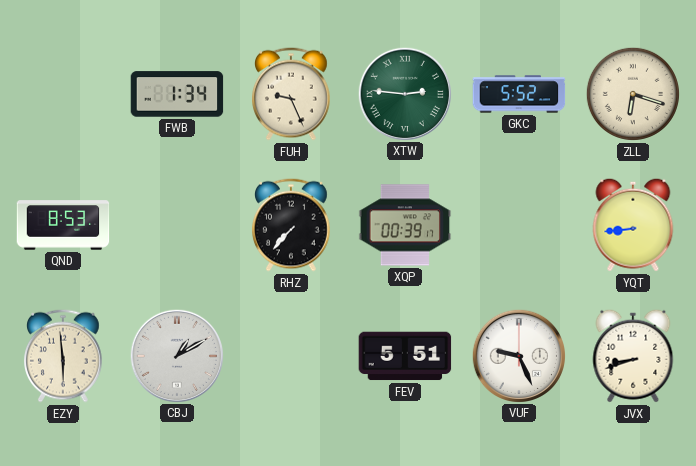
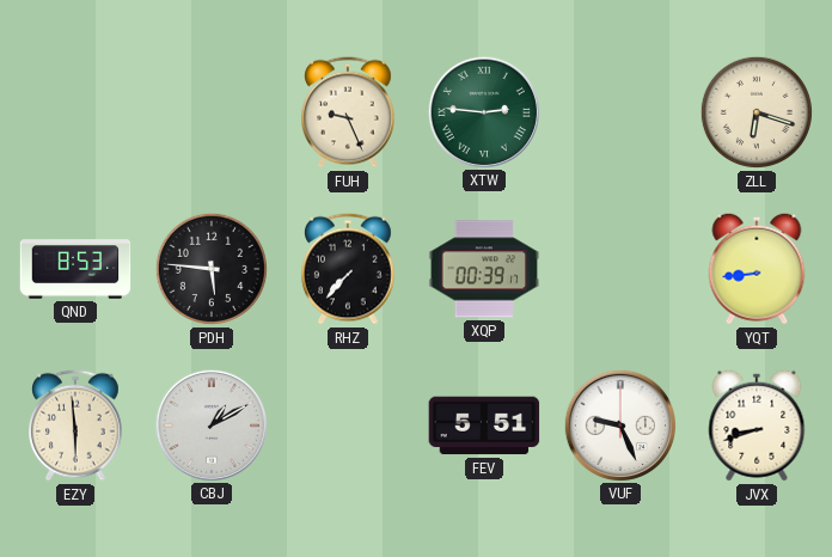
FWB: 1:34 -> none (177, 94)
GKC: 5:52 -> none (519, 94)
PDH: none -> 5:46 (212, 269)
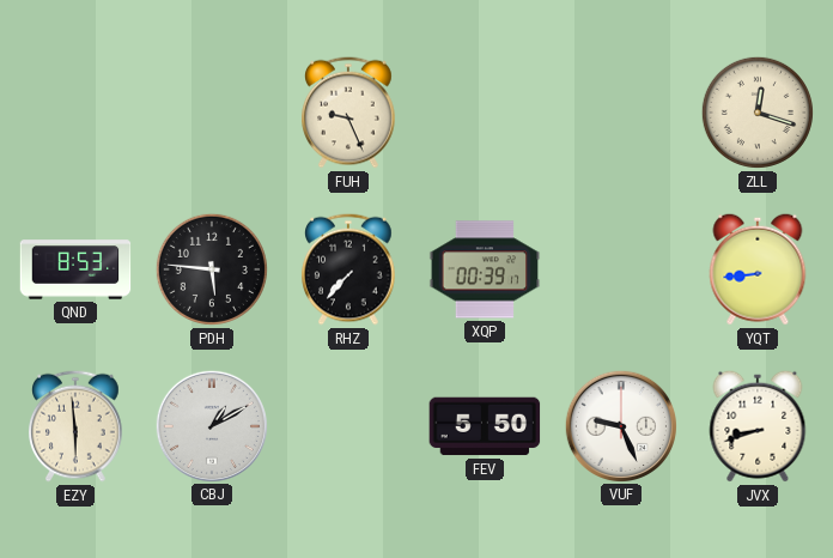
XTW: 2:46 -> none (483, 111)
ZLL: 6:18 -> 12:18 (758, 113)
FEV: 5:51 -> 5:50 (485, 426)
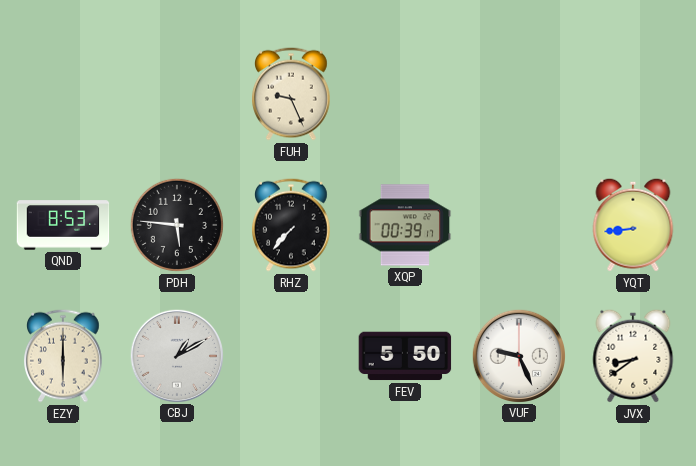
ZLL: 12:18 -> none (758, 113)
EZY: 5:59 -> 6:00 (64, 356)
JVX: 8:42 -> 8:39 (633, 356)
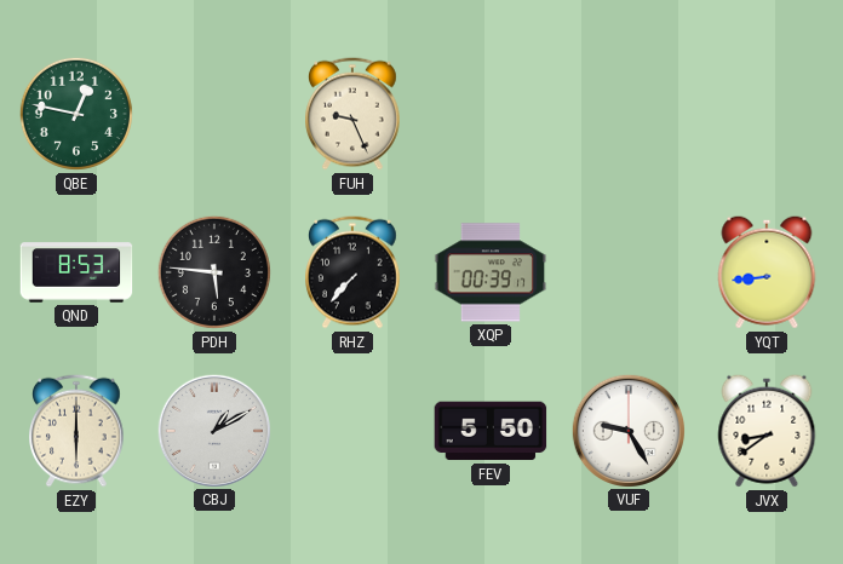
QBE: none -> 12:47 (76, 114)
VUF: 9:26 -> 9:25 (627, 430)
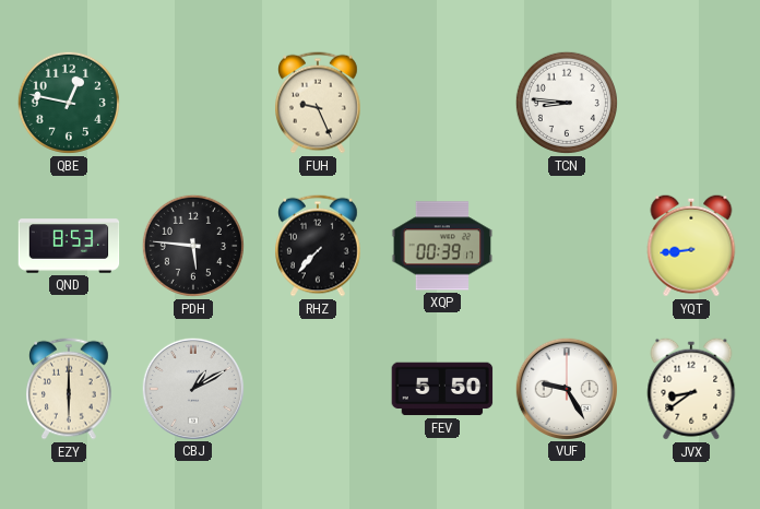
TCN: none -> 8:46 (567, 103)
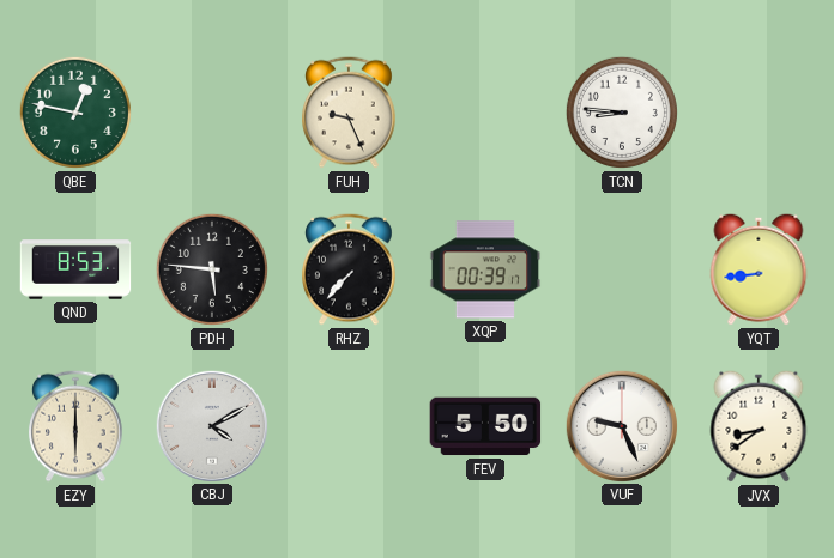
CBJ: 1:10 -> 4:10 (211, 425)
VUF: 9:25 -> 9:26 (621, 425)
